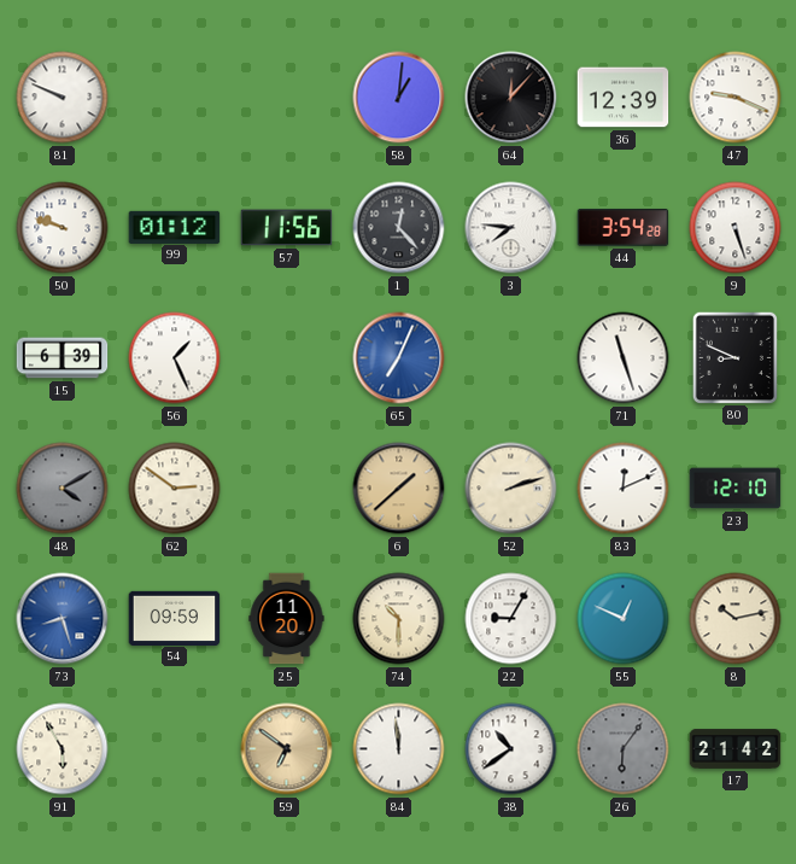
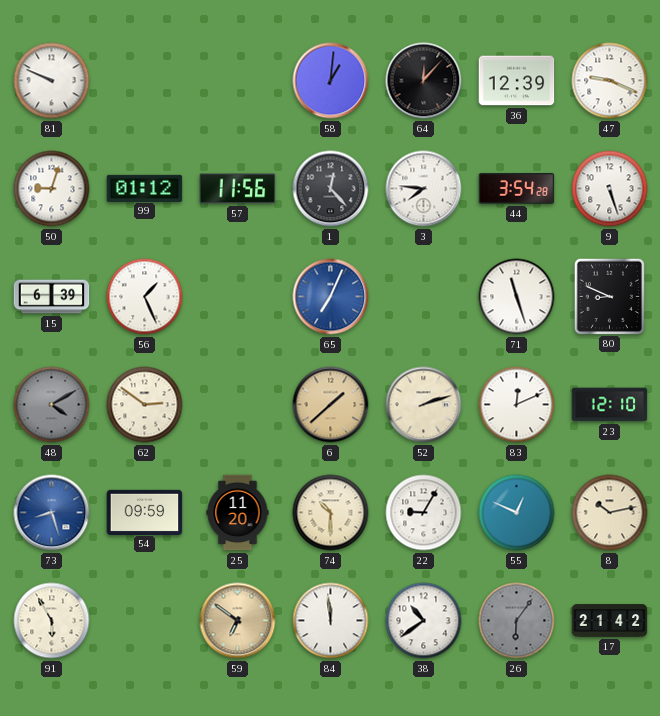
50: 9:48 -> 9:03 (52, 189)
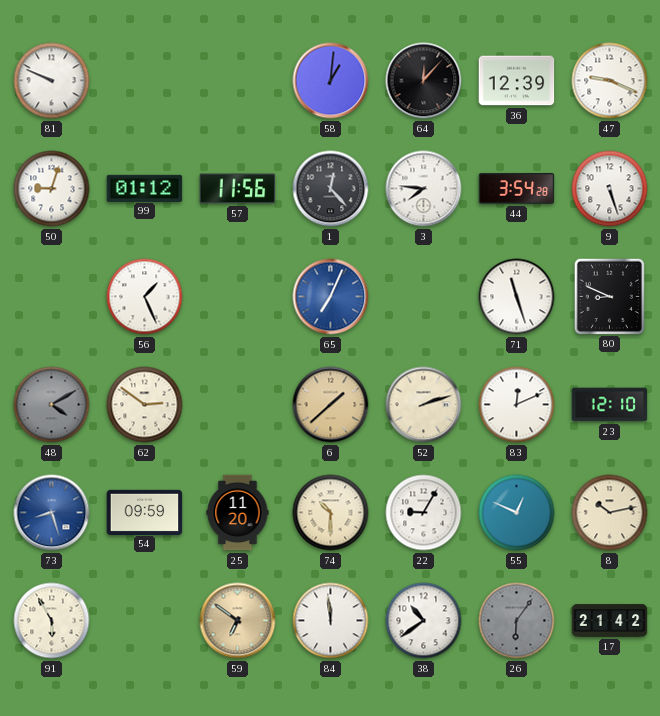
15: 6:39 -> none (52, 297)
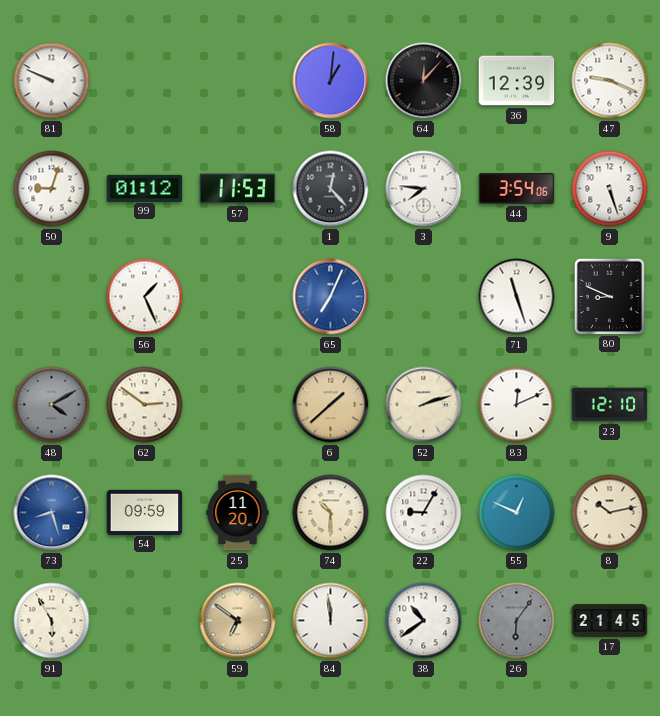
57: 11:56 -> 11:53 (238, 189)
44: 3:54:28 -> 3:54:06 (517, 189)
17: 21:42 -> 21:45 (610, 621)
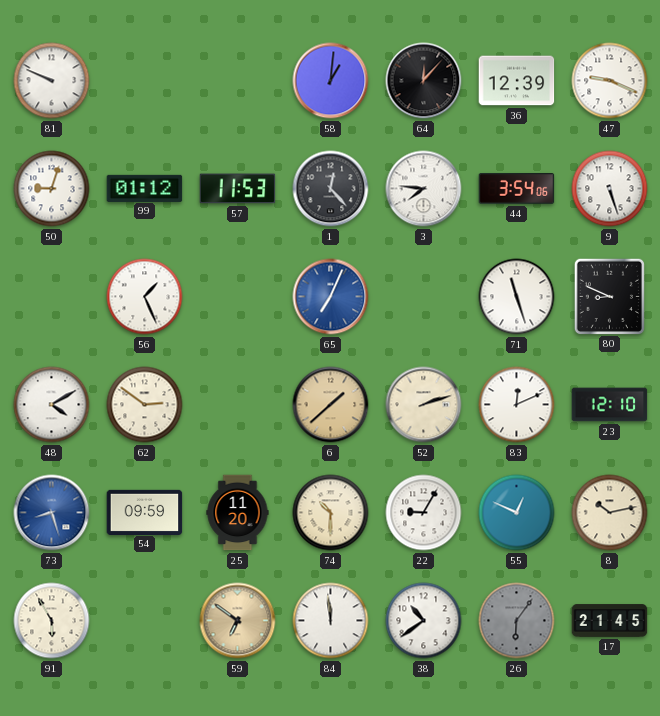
48 dial: grey -> white (52, 405)
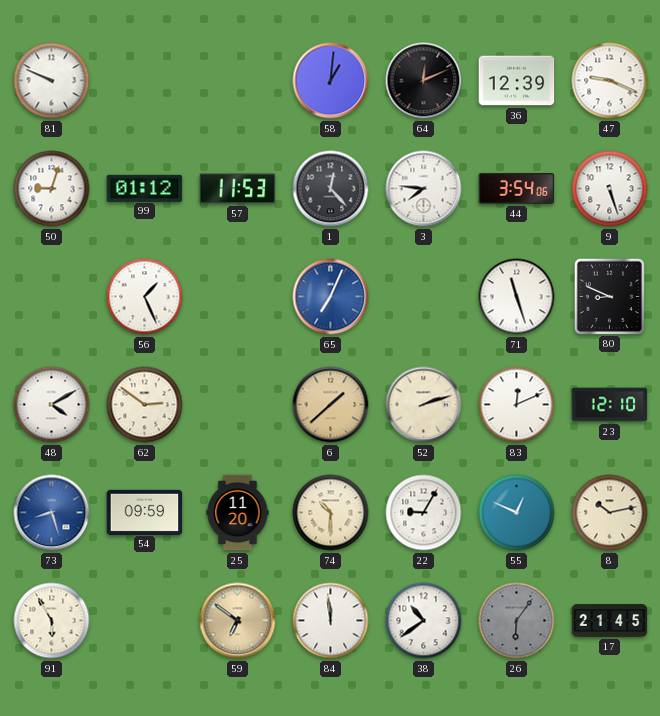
64: 12:07 -> 12:11 (424, 81)
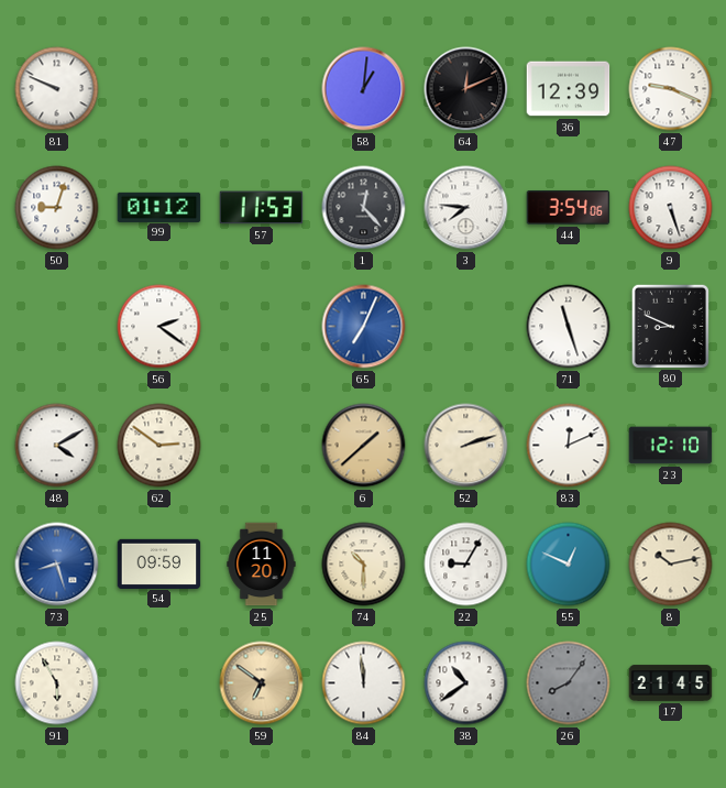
56: 1:26 -> 2:21 (159, 327)
26: 6:06 -> 8:06 (569, 683)
